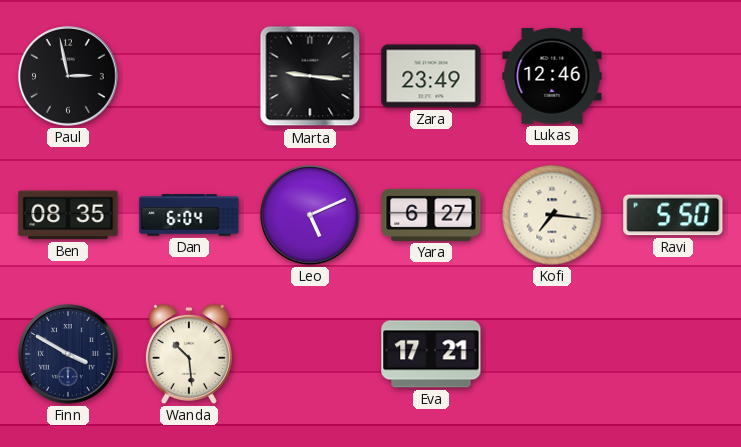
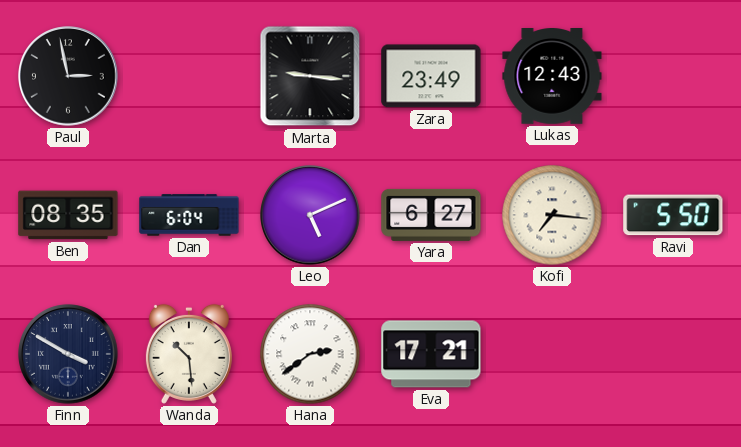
Lukas: 12:46 -> 12:43 (552, 77)
Hana: none -> 2:39 (310, 354)
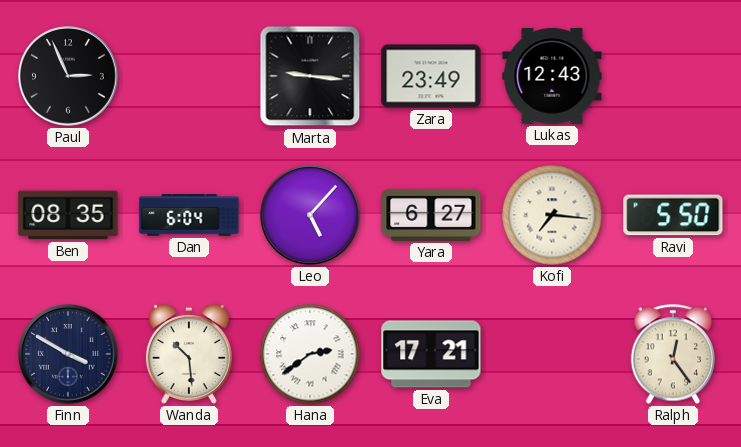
Paul: 2:58 -> 2:56 (68, 76)
Leo: 5:11 -> 5:07 (310, 215)
Ralph: none -> 12:24 (673, 354)
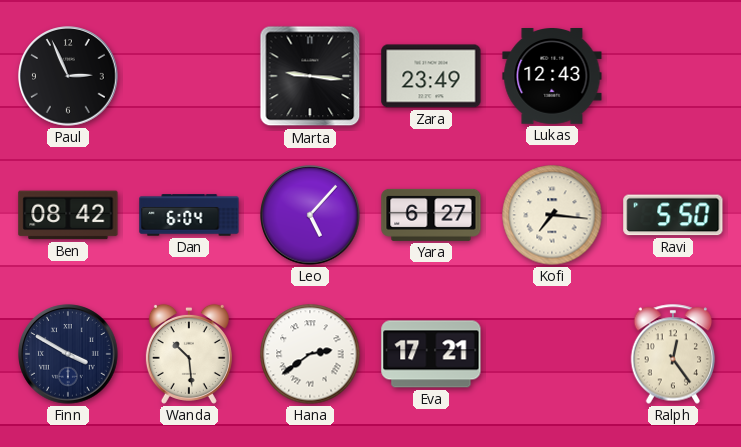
Ben: 08:35 -> 08:42 (68, 215)
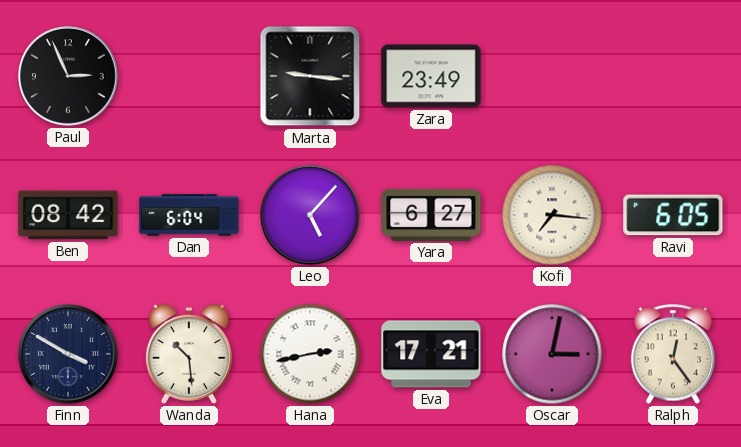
Lukas: 12:43 -> none (552, 77)
Ravi: 5:50 -> 6:05 (673, 215)
Hana: 2:39 -> 2:43 (310, 354)
Oscar: none -> 3:02 (552, 354)
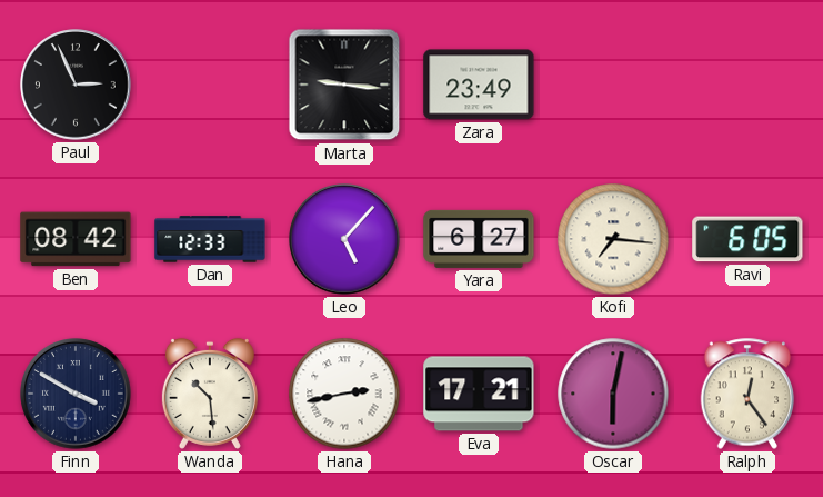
Dan: 6:04 -> 12:33 (210, 239)
Oscar: 3:02 -> 6:02 (613, 394)
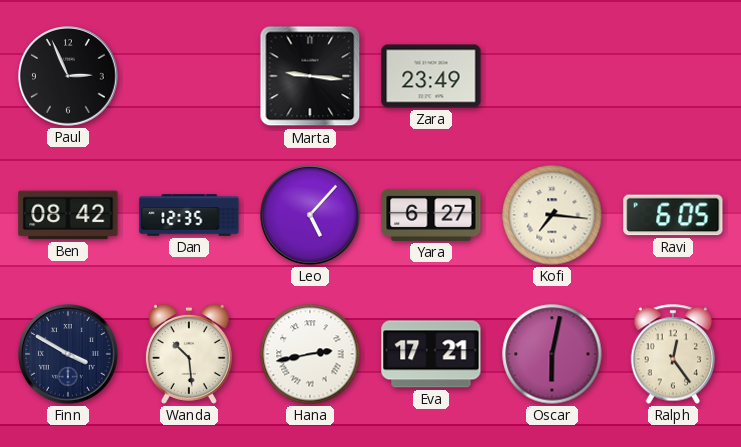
Dan: 12:33 -> 12:35 (189, 215)
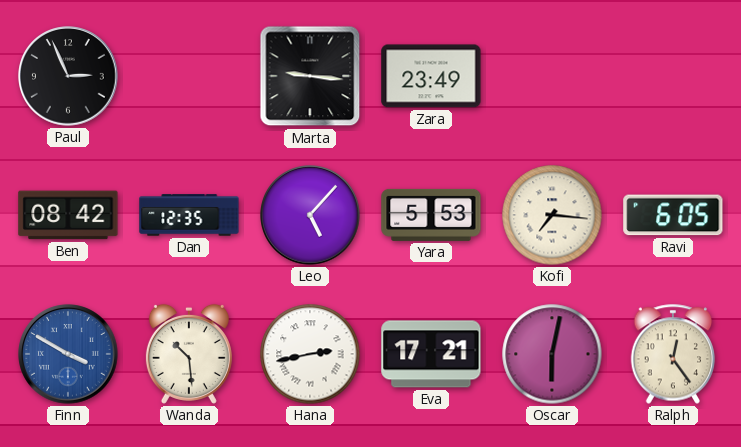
Yara: 6:27 -> 5:53 (431, 215)
Finn dial: navy -> blue (68, 354)
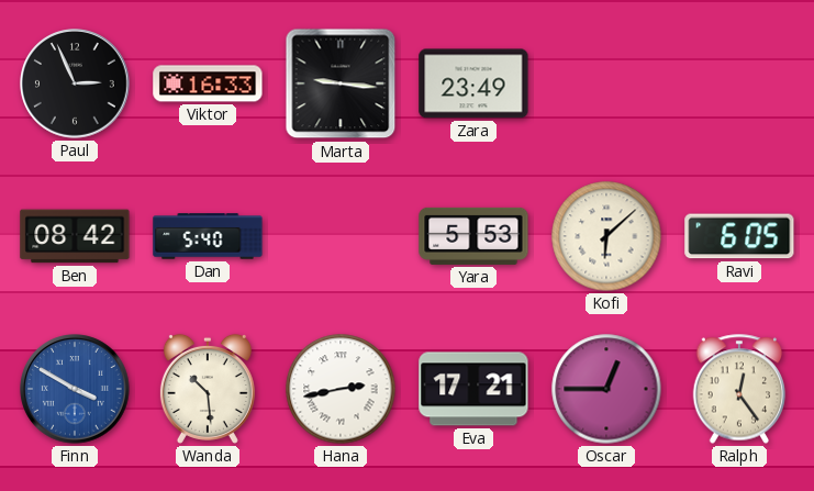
Viktor: none -> 16:33 (208, 83)
Dan: 12:35 -> 5:40 (208, 236)
Leo: 5:07 -> none (310, 215)
Kofi: 7:16 -> 6:08 (606, 236)
Oscar: 6:02 -> 12:45 (606, 389)
